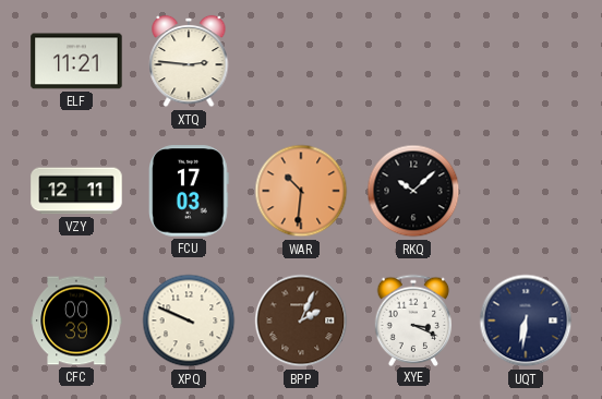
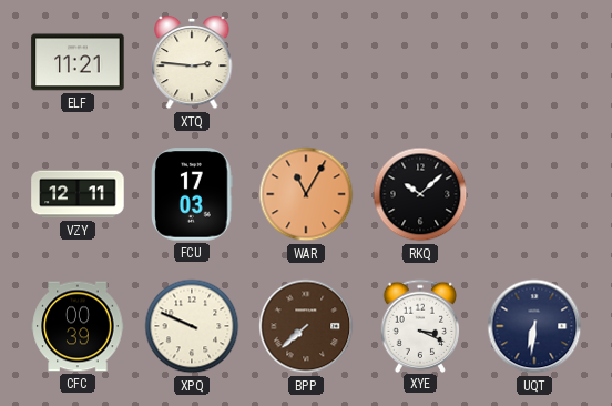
WAR: 10:31 -> 11:05 (306, 194)
BPP: 2:04 -> 7:38 (306, 326)
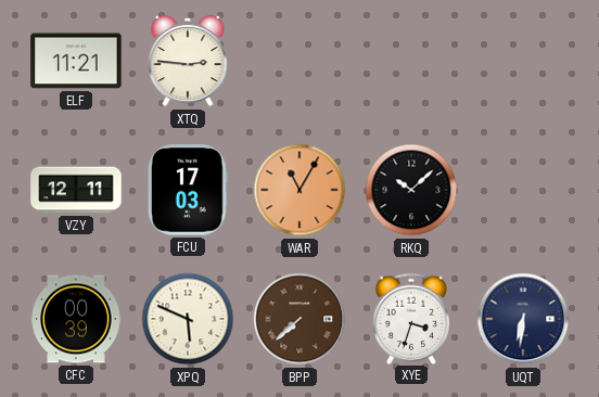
XPQ: 9:49 -> 5:49 (188, 319)
XYE: 3:19 -> 3:33 (411, 318)
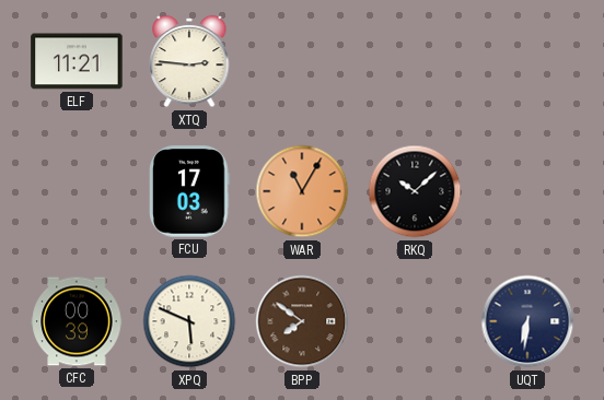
VZY: 12:11 -> none (76, 190)
BPP: 7:38 -> 7:51 (302, 321)
XYE: 3:33 -> none (411, 318)
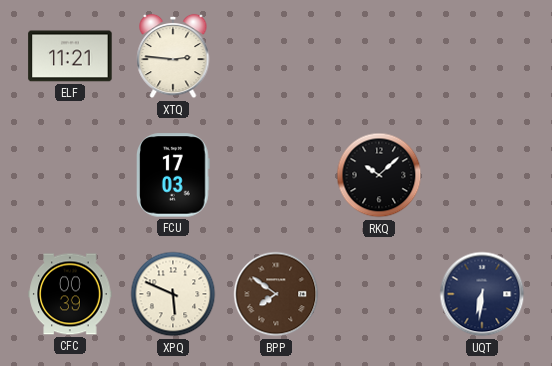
WAR: 11:05 -> none (302, 191)
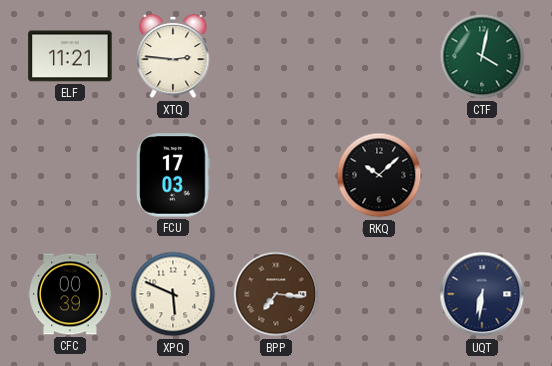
CTF: none -> 4:02 (482, 56)
BPP: 7:51 -> 7:16 (276, 294)
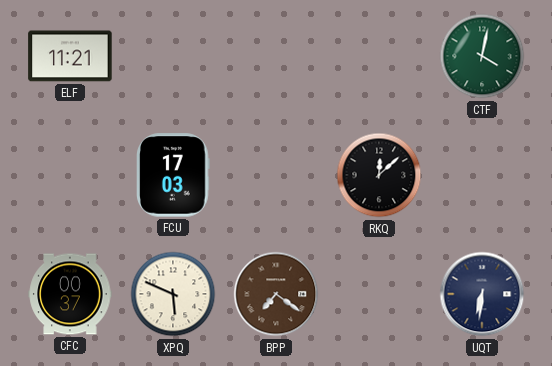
XTQ: 2:46 -> none (173, 56)
RKQ: 10:08 -> 12:08 (379, 175)
CFC: 00:39 -> 00:37 (70, 294)
BPP: 7:16 -> 7:21 (276, 294)
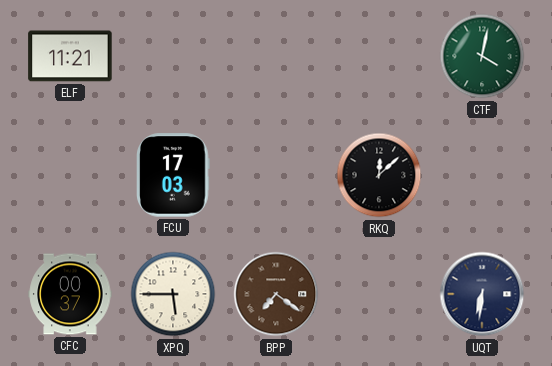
XPQ: 5:49 -> 5:45 (173, 294)
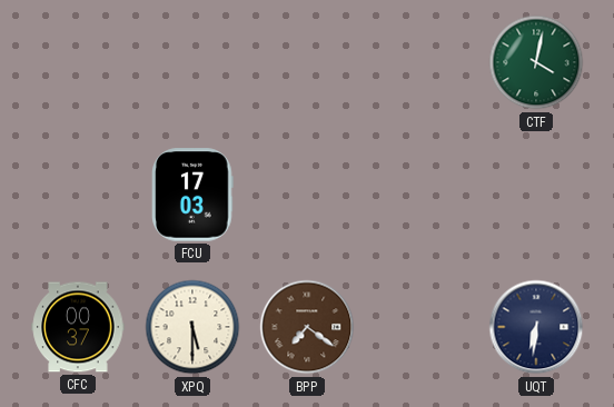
ELF: 11:21 -> none (70, 56)
RKQ: 12:08 -> none (379, 175)
XPQ: 5:45 -> 5:30 (192, 327)
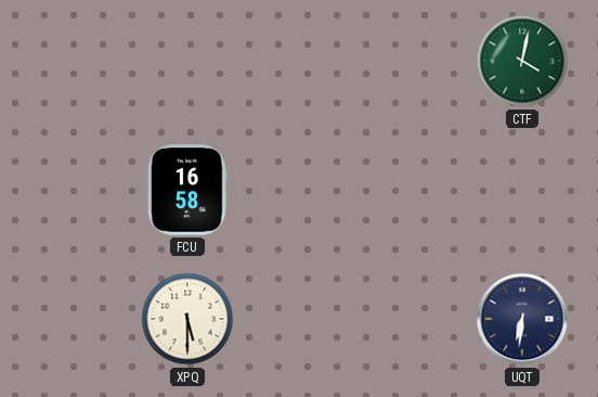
FCU: 17:03 -> 16:58 (187, 190)
CFC: 00:37 -> none (78, 327)
BPP: 7:21 -> none (307, 327)
